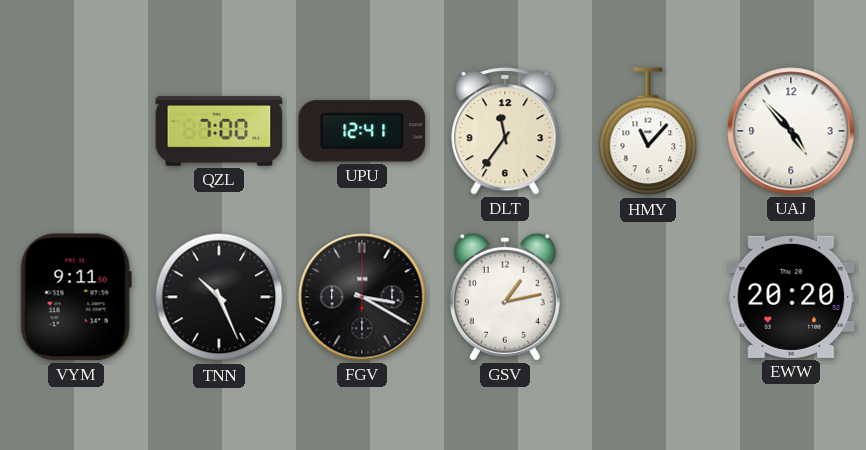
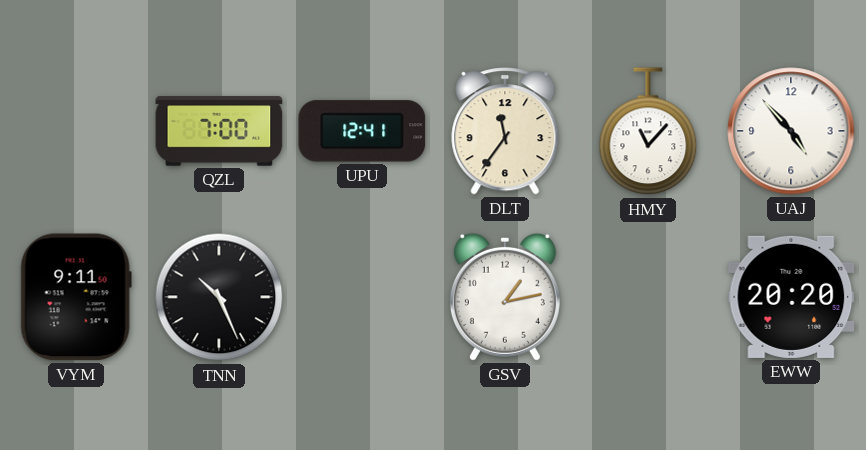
FGV: 3:20 -> none (362, 297)
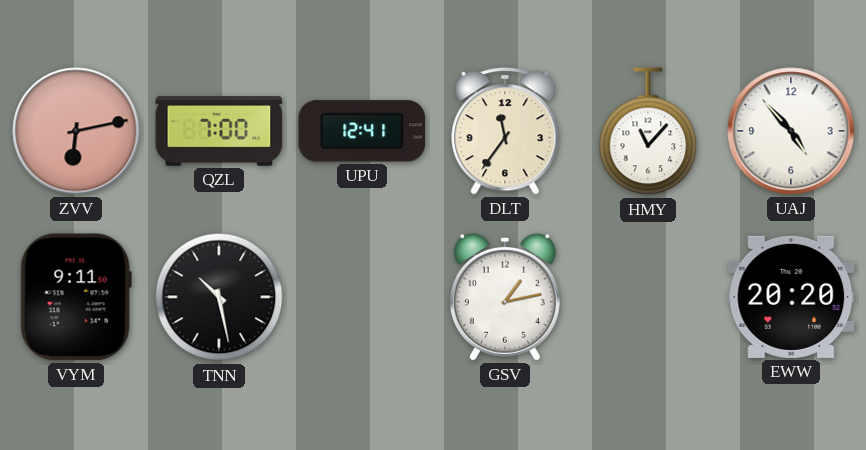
ZVV: none -> 6:13 (76, 131)
TNN: 10:26 -> 10:28 (219, 297)
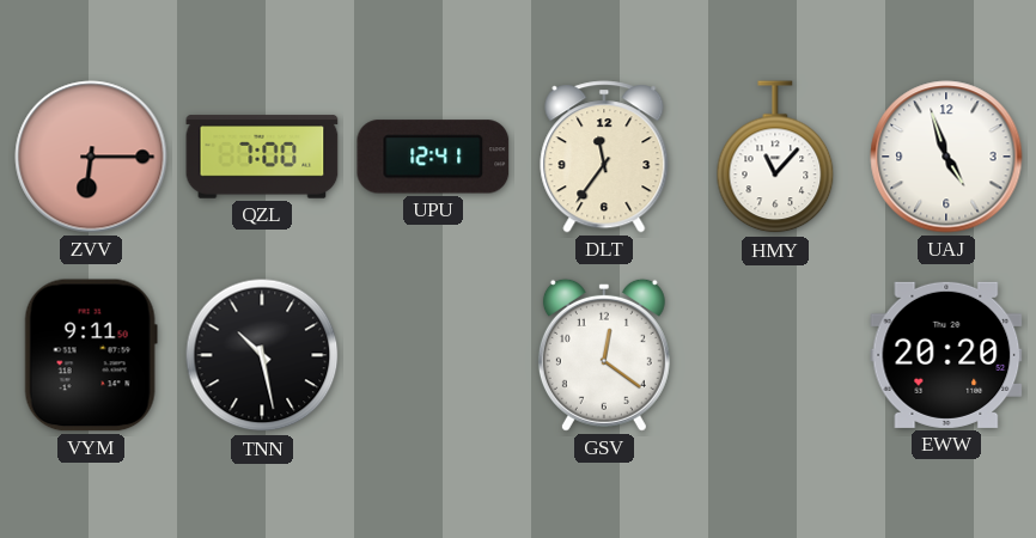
ZVV: 6:13 -> 6:15 (91, 157)
UAJ: 4:53 -> 4:57 (946, 157)
GSV: 1:13 -> 12:21 (604, 355)
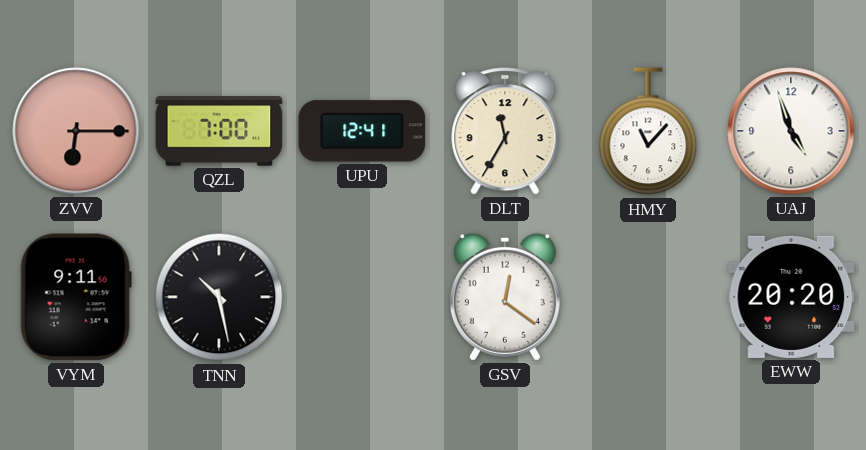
DLT: 11:36 -> 11:35 (505, 131)
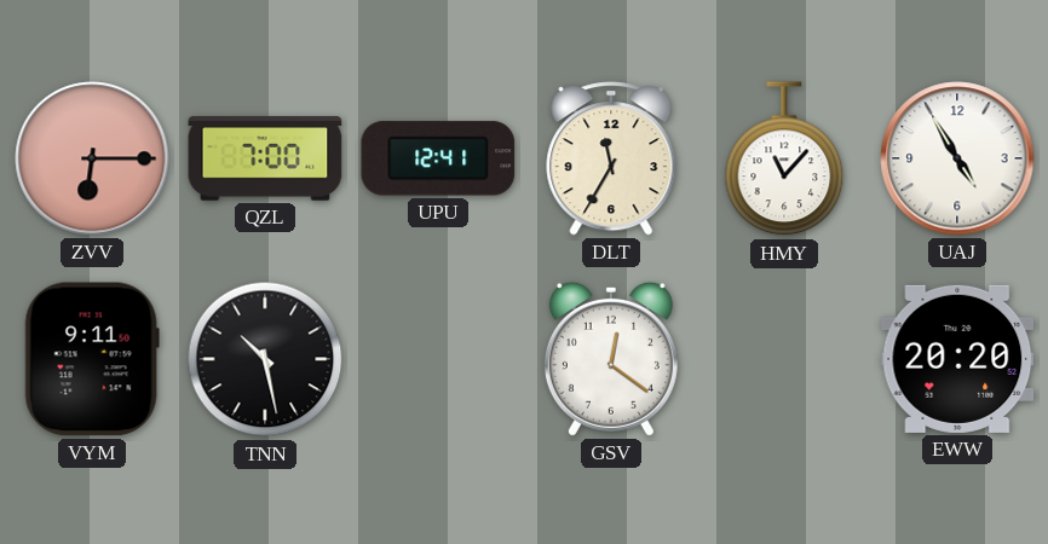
UAJ: 4:57 -> 4:55 (957, 158)
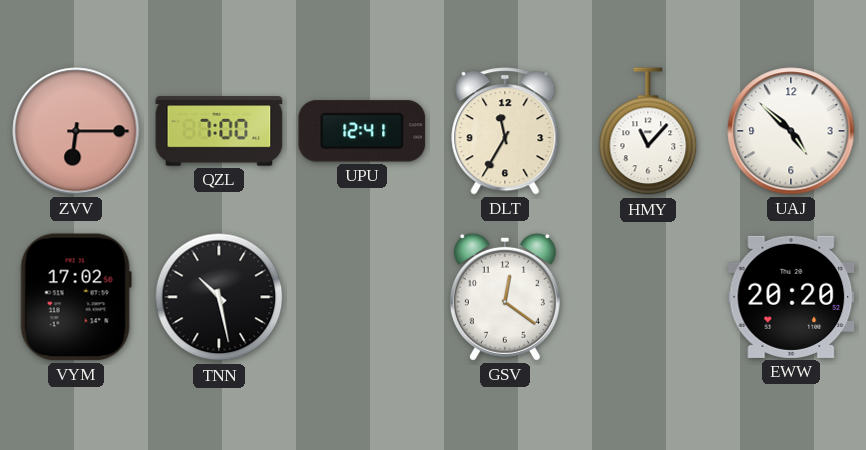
UAJ: 4:55 -> 4:52 (791, 131)
VYM: 9:11 -> 17:02 (76, 297)
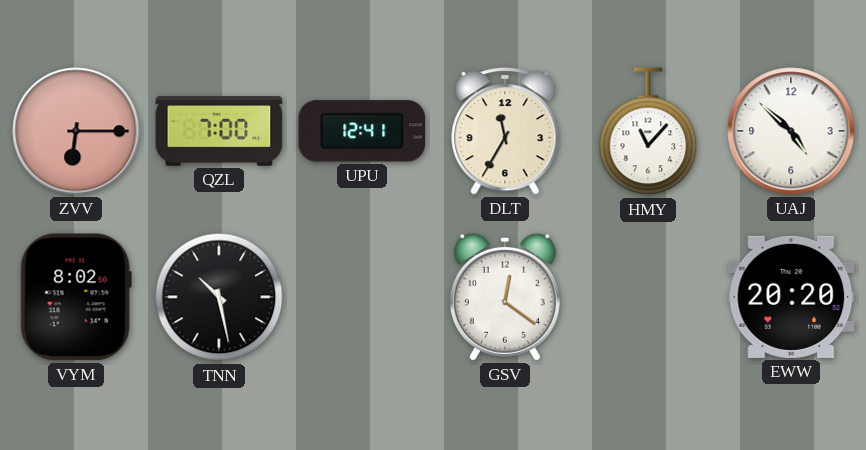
VYM: 17:02 -> 8:02 (76, 297)
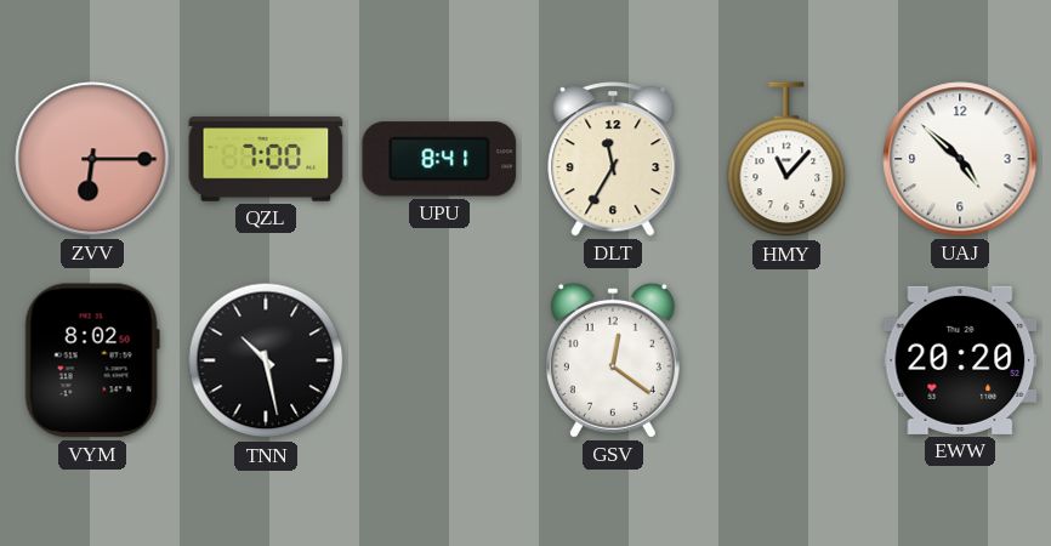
UPU: 12:41 -> 8:41 (439, 159)
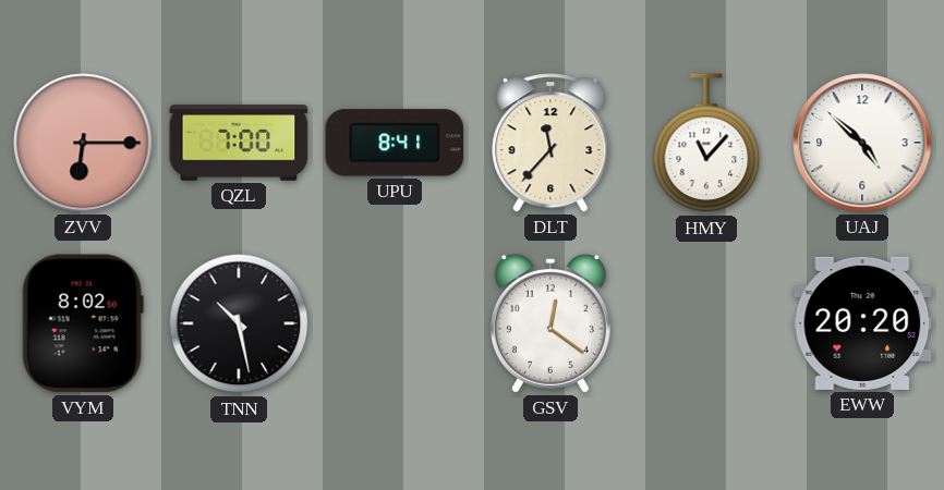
DLT: 11:35 -> 11:37 (550, 143)
